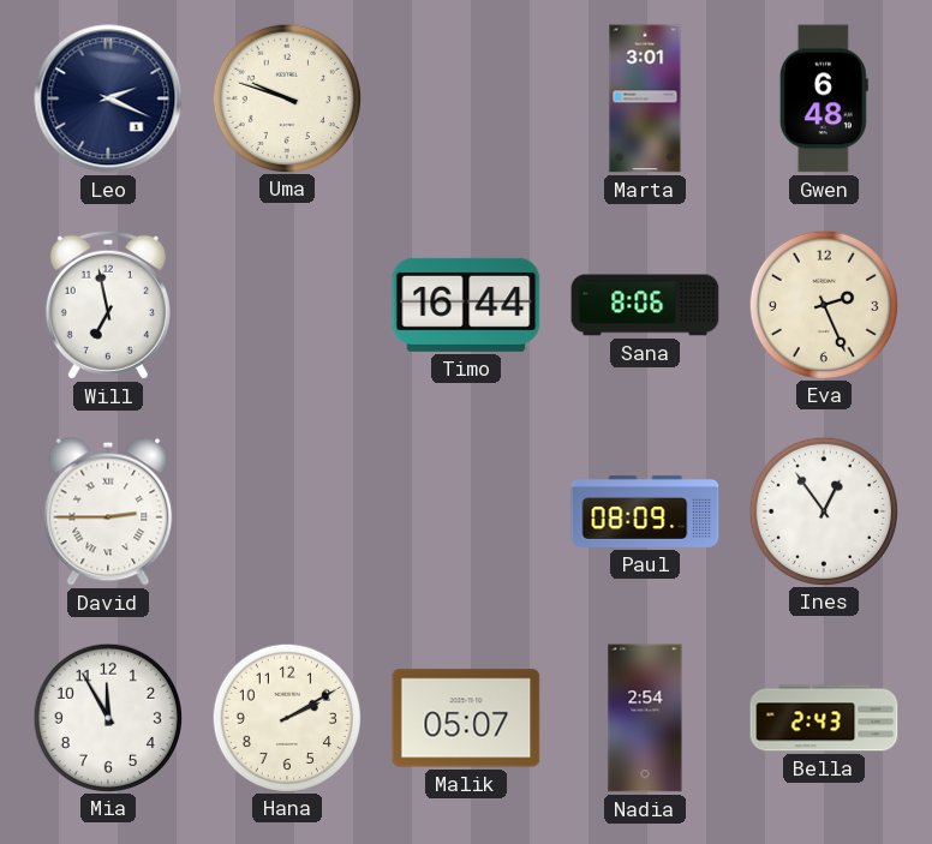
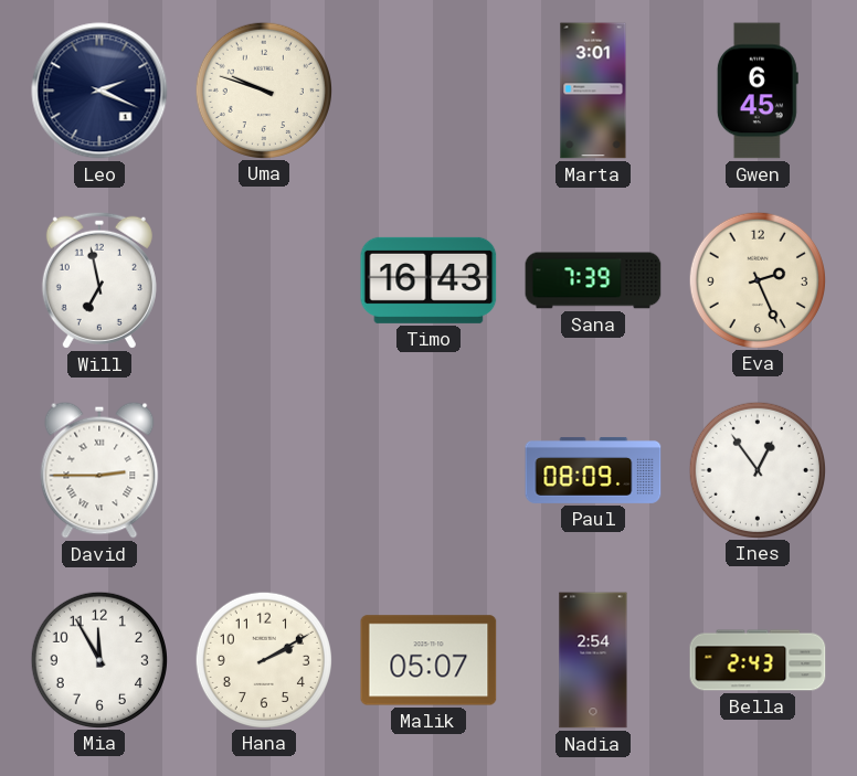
Gwen: 6:48 -> 6:45 (758, 91)
Timo: 16:44 -> 16:43 (428, 280)
Sana: 8:06 -> 7:39 (593, 280)
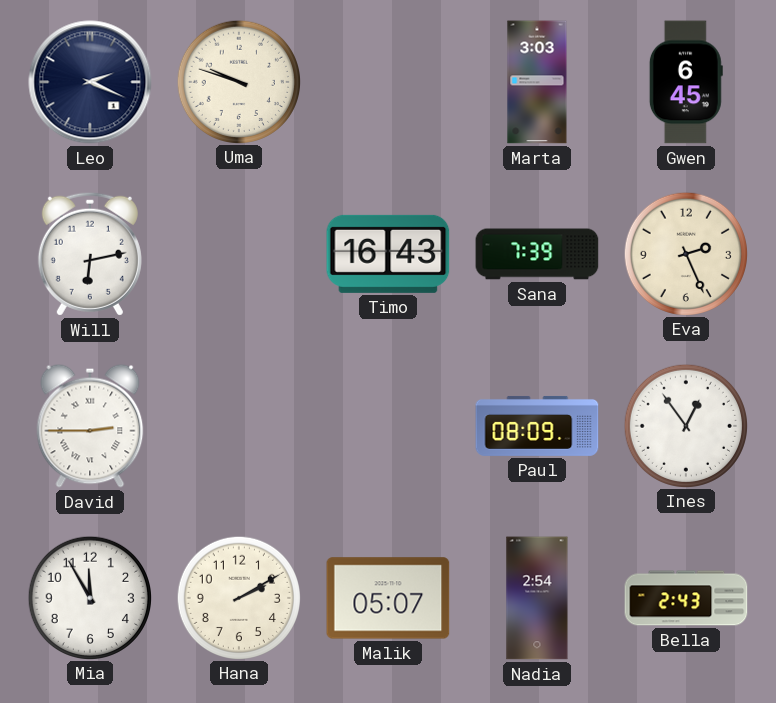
Marta: 3:01 -> 3:03 (537, 82)
Will: 6:58 -> 6:13 (90, 254)
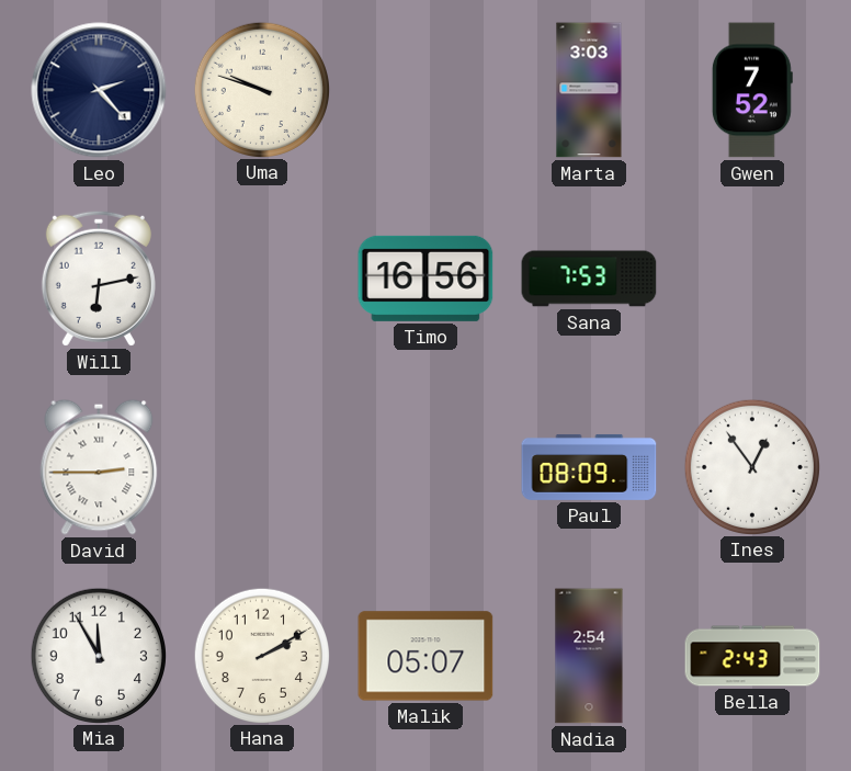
Leo: 2:19 -> 2:23 (99, 90)
Gwen: 6:45 -> 7:52 (752, 90)
Timo: 16:43 -> 16:56 (426, 279)
Sana: 7:39 -> 7:53 (589, 279)
Eva: 2:26 -> none (685, 253)
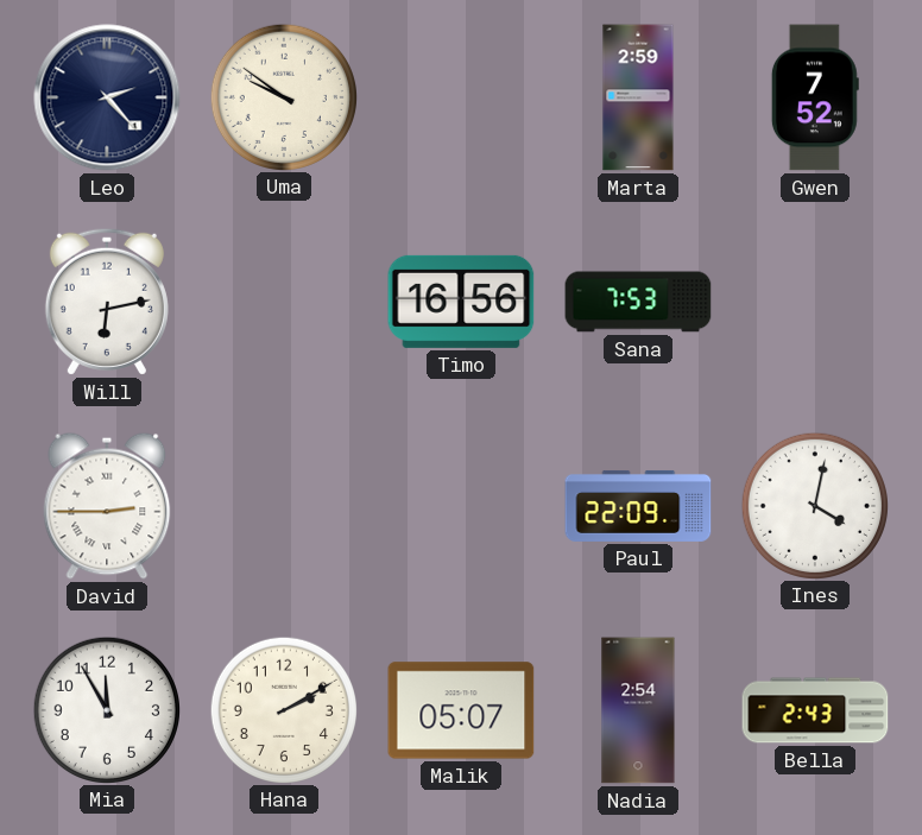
Uma: 9:48 -> 9:51 (283, 96)
Marta: 3:03 -> 2:59 (638, 97)
Paul: 08:09 -> 22:09 (638, 506)
Ines: 12:54 -> 4:02 (814, 505)
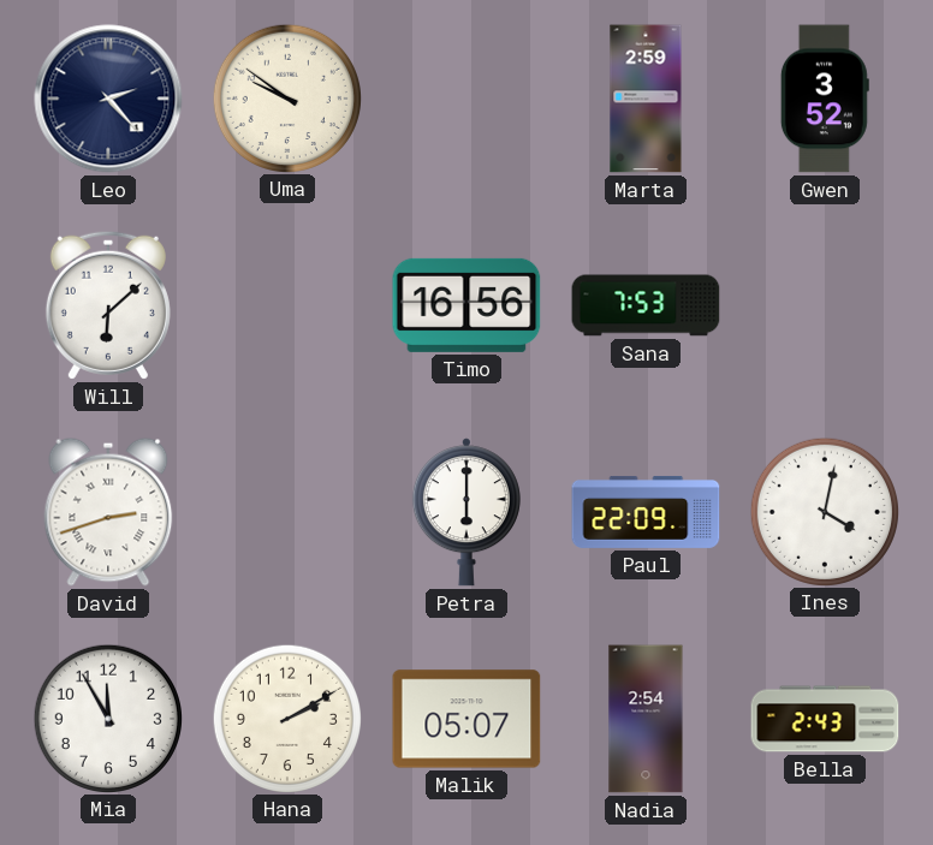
Gwen: 7:52 -> 3:52 (825, 99)
Will: 6:13 -> 6:08 (108, 305)
David: 2:45 -> 2:42 (108, 512)
Petra: none -> 6:00 (466, 512)
